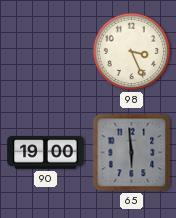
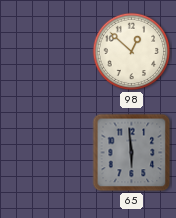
98: 3:26 -> 12:52 (132, 52)
90: 19:00 -> none (46, 153)
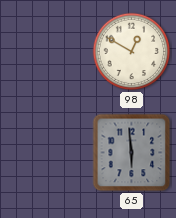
98: 12:52 -> 12:50 (132, 52)
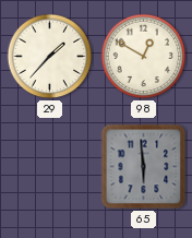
29: none -> 1:37 (50, 57)
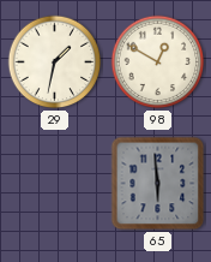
29: 1:37 -> 1:32 (55, 62)
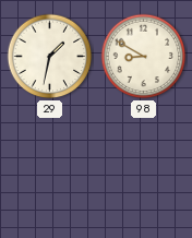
98: 12:50 -> 8:50 (144, 57)
65: 5:59 -> none (158, 184)
